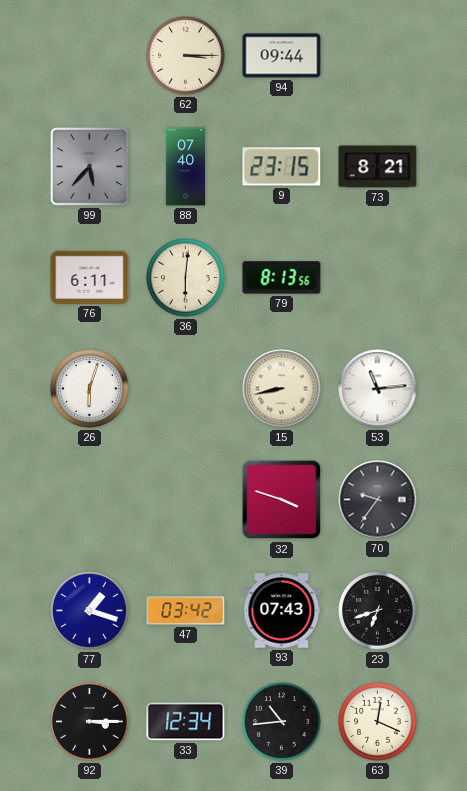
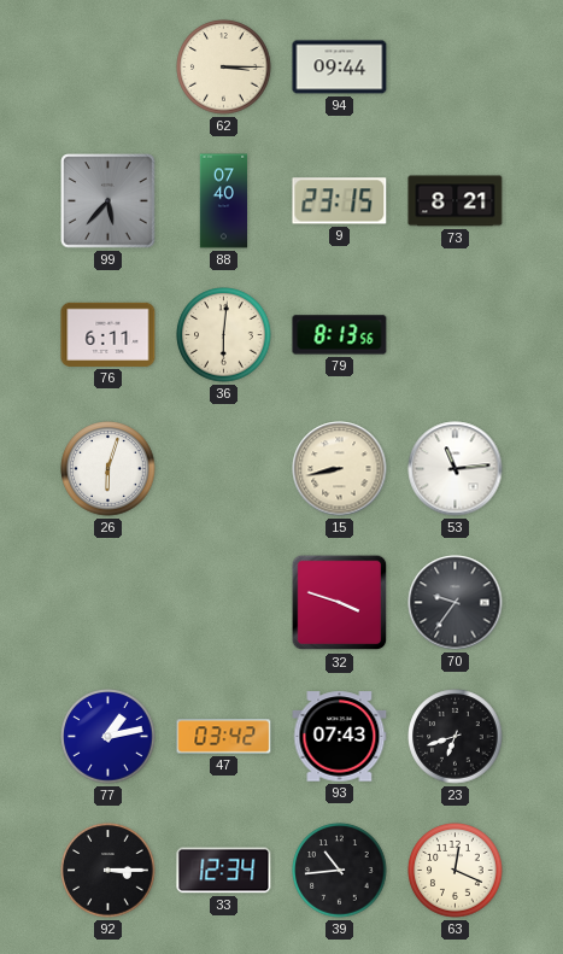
77: 1:18 -> 1:13 (109, 737)
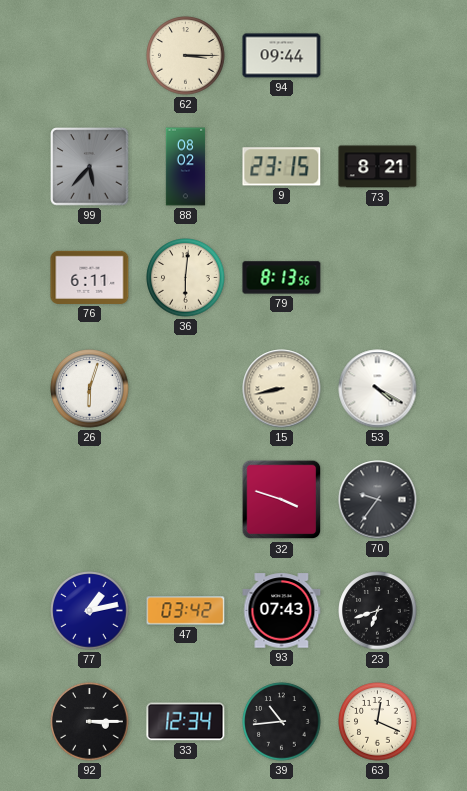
88: 07:40 -> 08:02 (186, 167)
53: 11:14 -> 4:20 (378, 389)
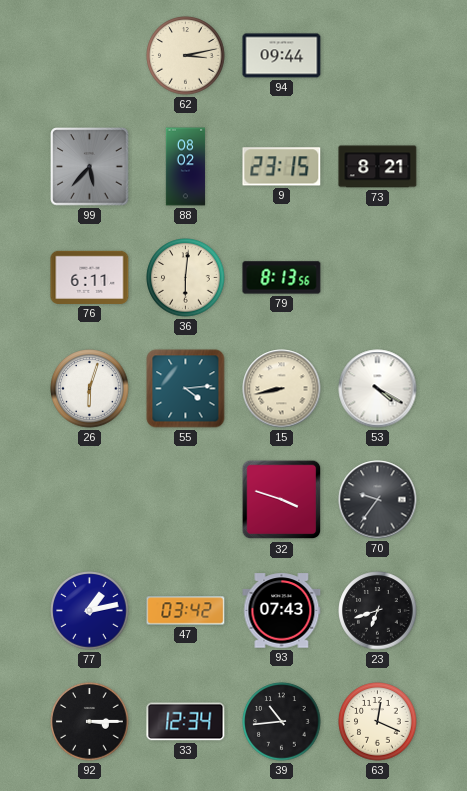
62: 3:15 -> 3:13 (186, 56)
55: none -> 4:14 (186, 389)
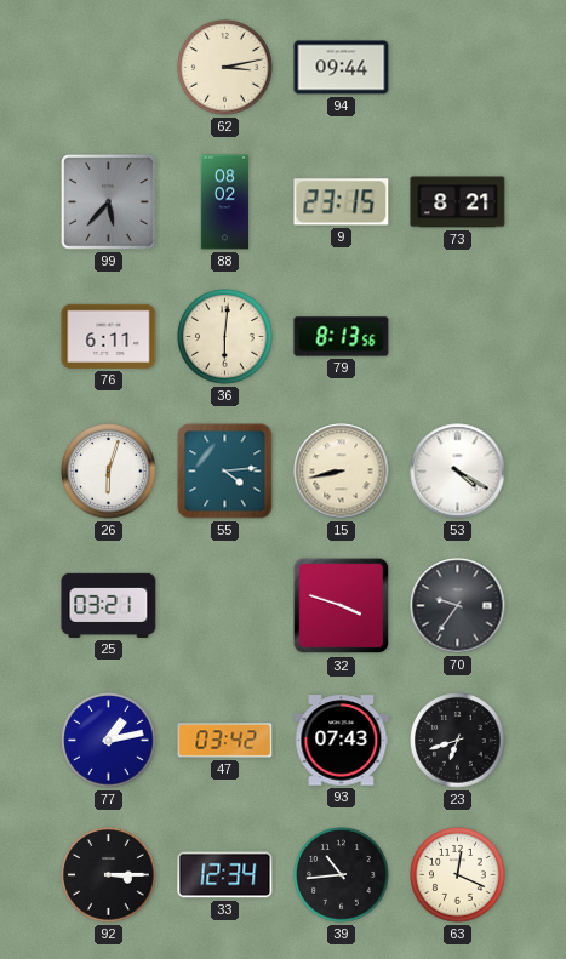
25: none -> 03:21 (109, 605)
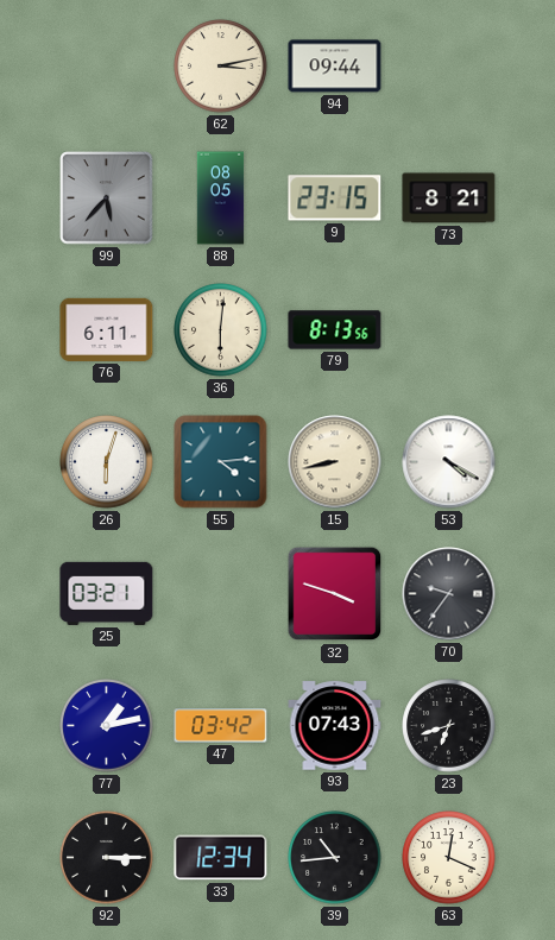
88: 08:02 -> 08:05 (221, 198)
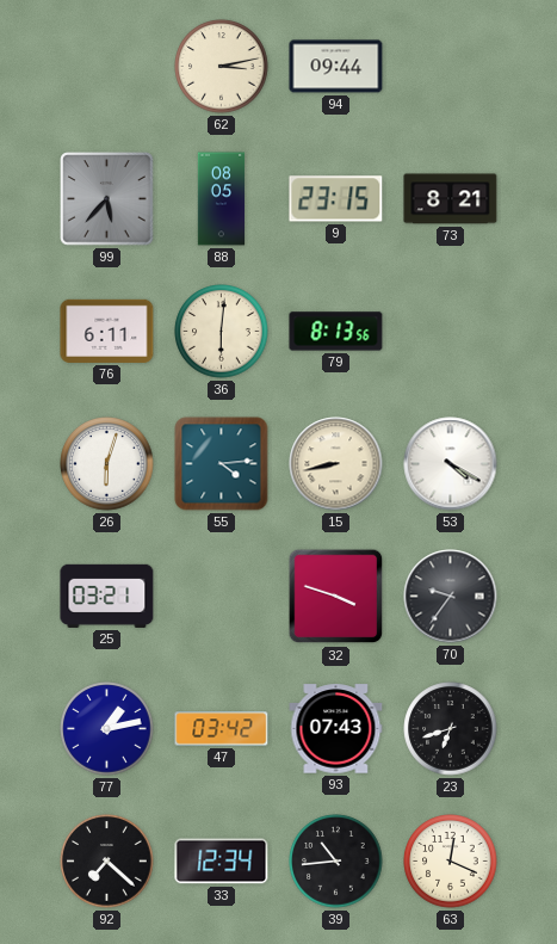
92: 3:15 -> 7:22 (107, 862)
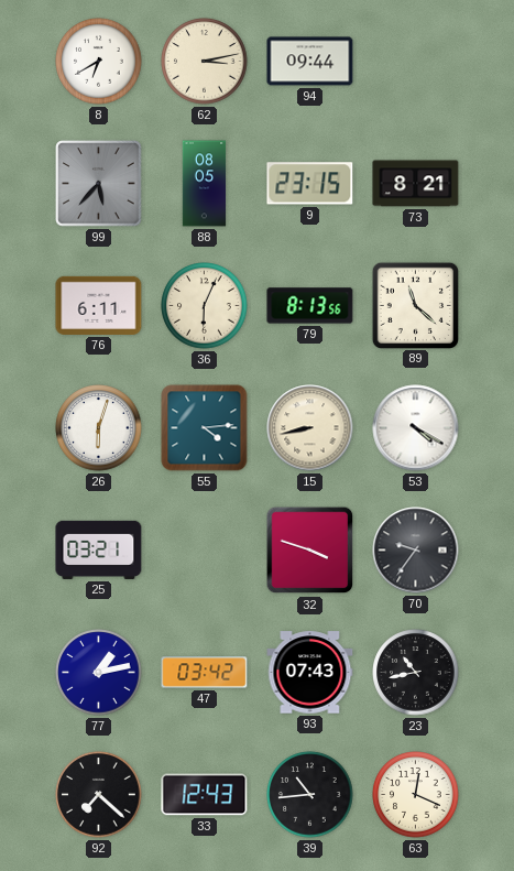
8: none -> 6:40 (99, 62)
36: 6:01 -> 6:04 (205, 306)
89: none -> 11:22 (415, 305)
23: 6:42 -> 10:43 (416, 673)
33: 12:34 -> 12:43 (205, 795)
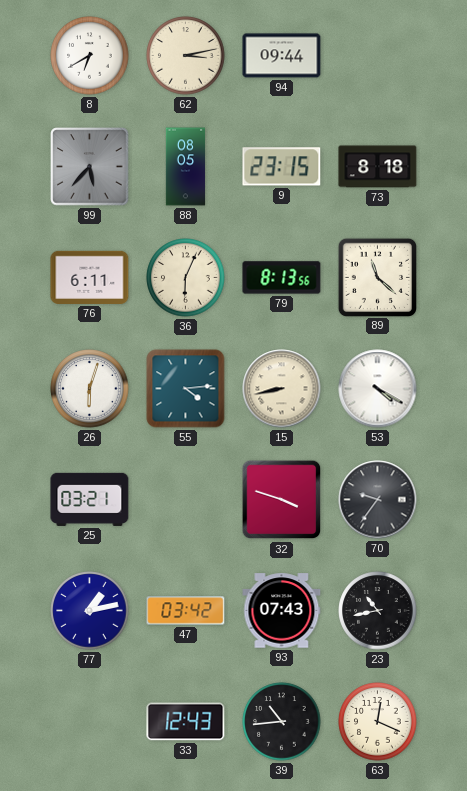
73: 8:21 -> 8:18 (378, 167)
92: 7:22 -> none (99, 795)
